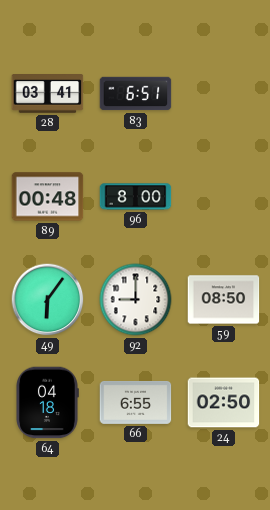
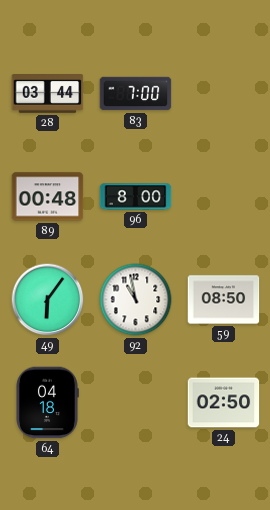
28: 03:41 -> 03:44 (48, 94)
83: 6:51 -> 7:00 (136, 94)
92: 9:00 -> 10:58 (136, 300)
66: 6:55 -> none (136, 402)
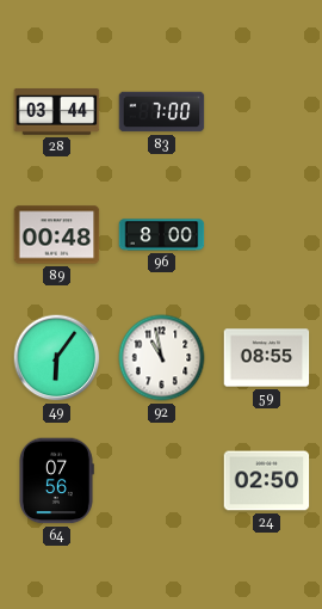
59: 08:50 -> 08:55 (267, 358)
64: 04:18 -> 07:56 (56, 481)
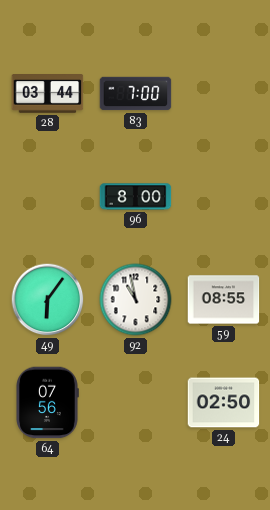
89: 00:48 -> none (57, 235)
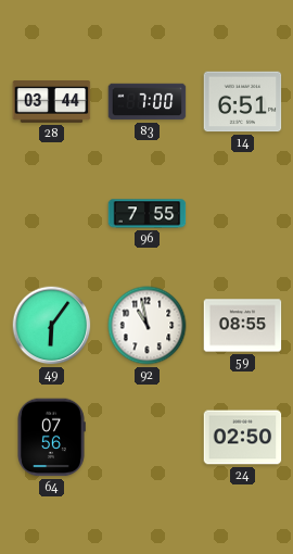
14: none -> 6:51 (243, 102)
96: 8:00 -> 7:55 (148, 214)
